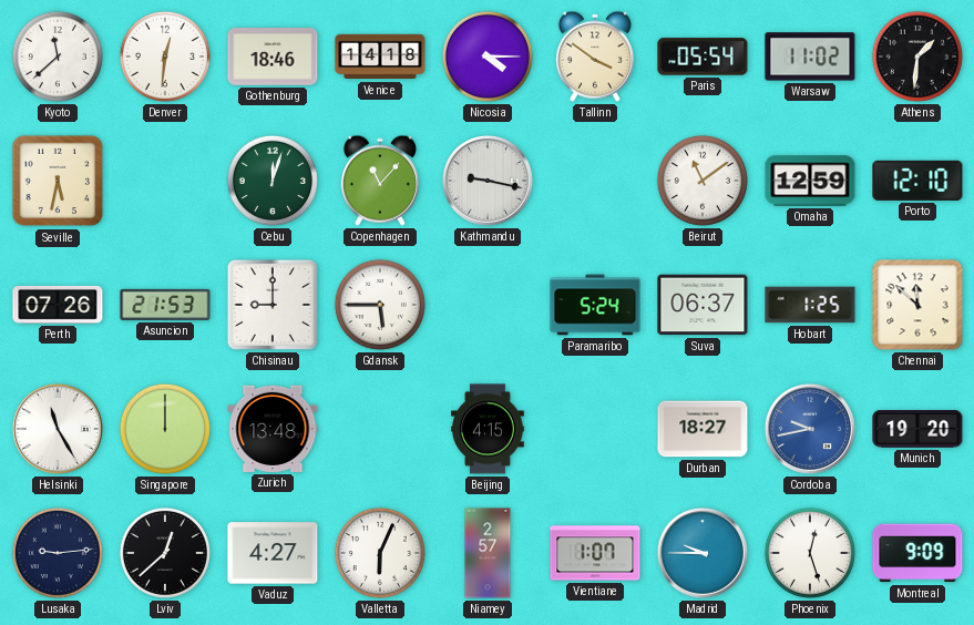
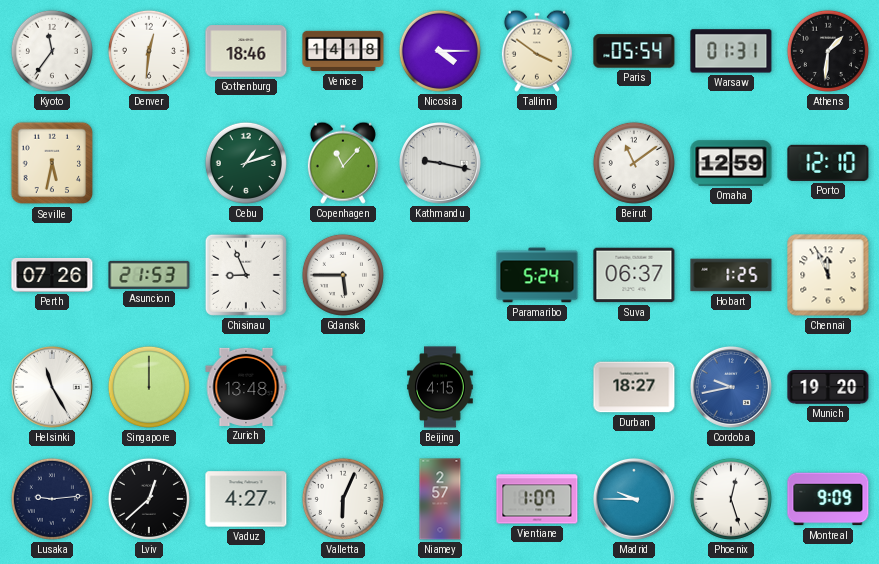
Kyoto: 11:38 -> 11:36 (52, 51)
Warsaw: 11:02 -> 01:31 (731, 51)
Cebu: 12:03 -> 1:12 (246, 163)
Chisinau: 9:00 -> 8:56 (246, 275)
Chennai: 11:52 -> 11:56 (828, 275)
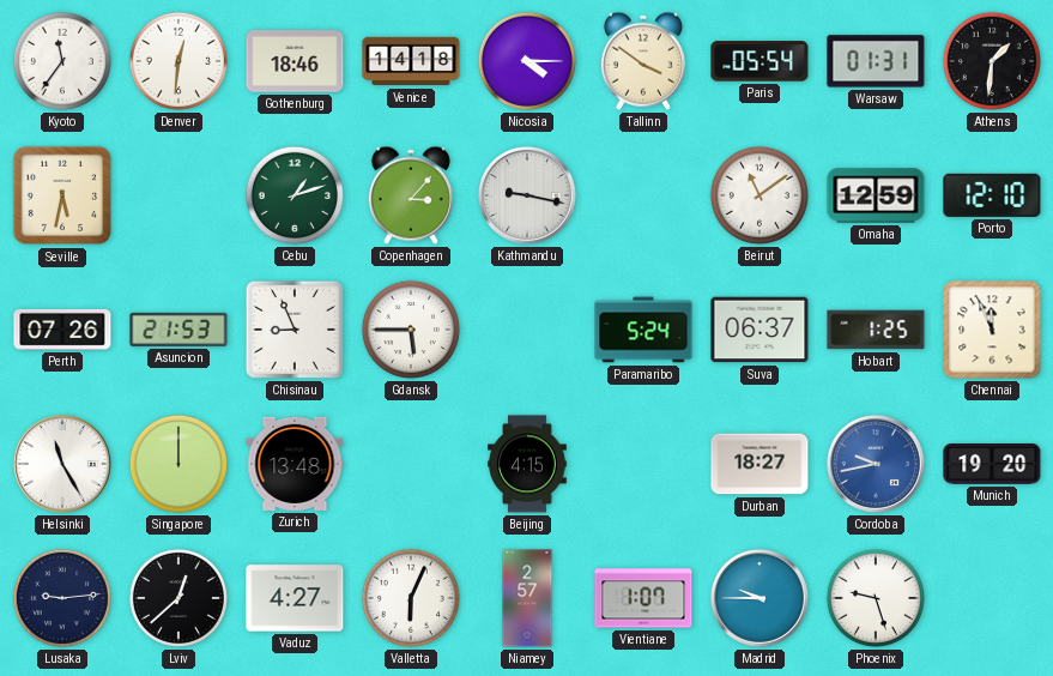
Copenhagen: 11:07 -> 3:07 (411, 195)
Phoenix: 12:27 -> 9:27 (876, 598)
Montreal: 9:09 -> none (828, 499)
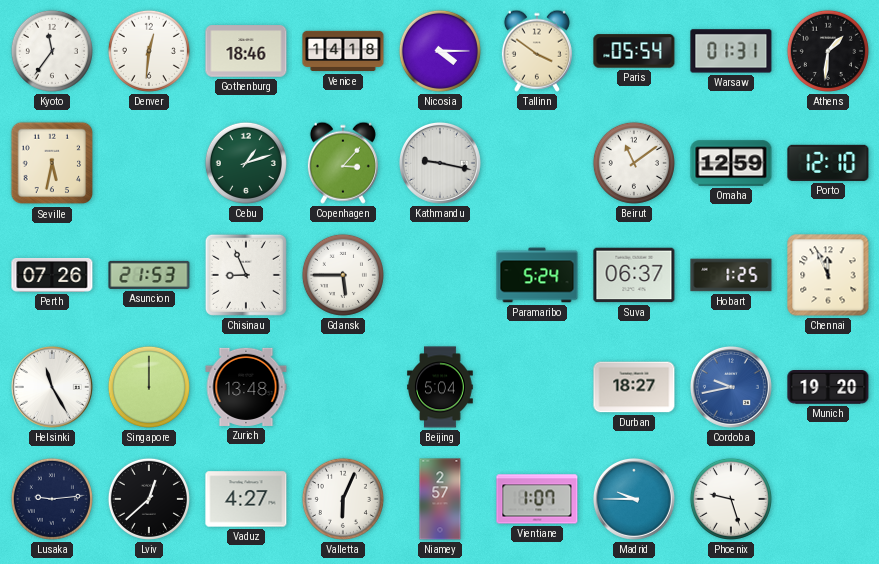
Beijing: 4:15 -> 5:04 (440, 387)
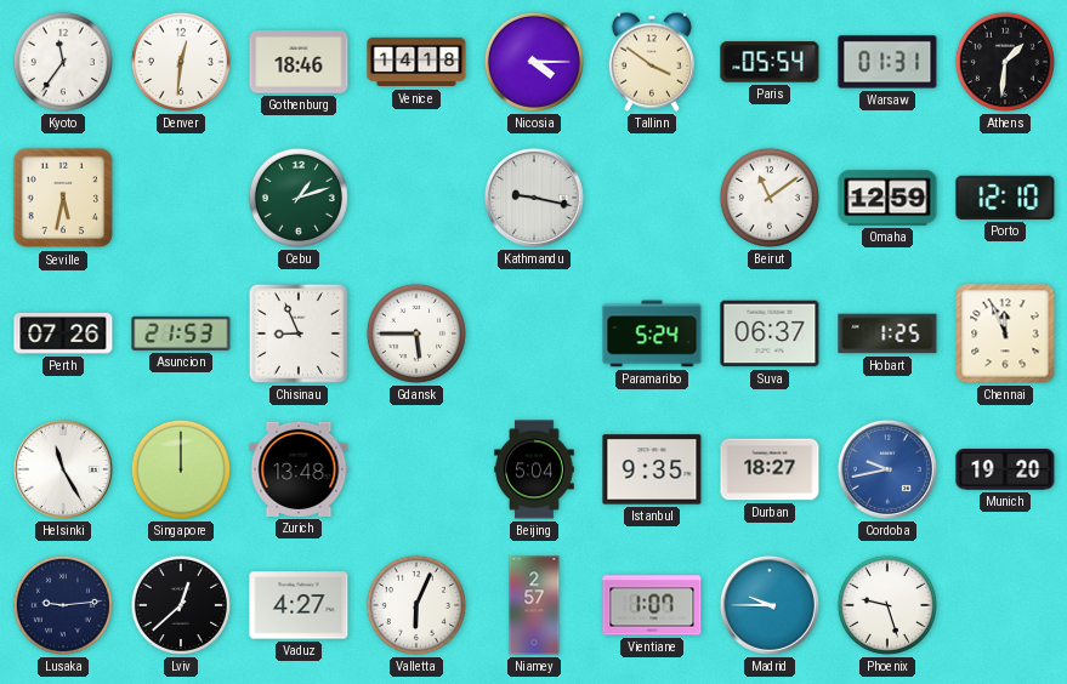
Copenhagen: 3:07 -> none (343, 163)
Istanbul: none -> 9:35 (652, 469)
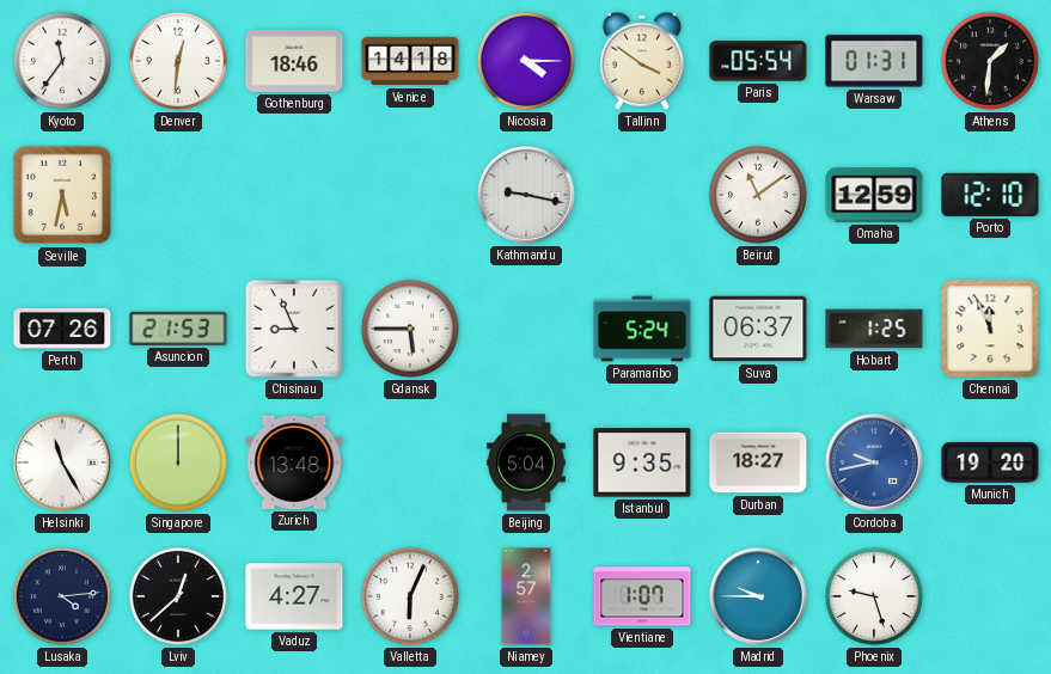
Cebu: 1:12 -> none (299, 198)
Lusaka: 9:14 -> 4:14 (62, 596)
